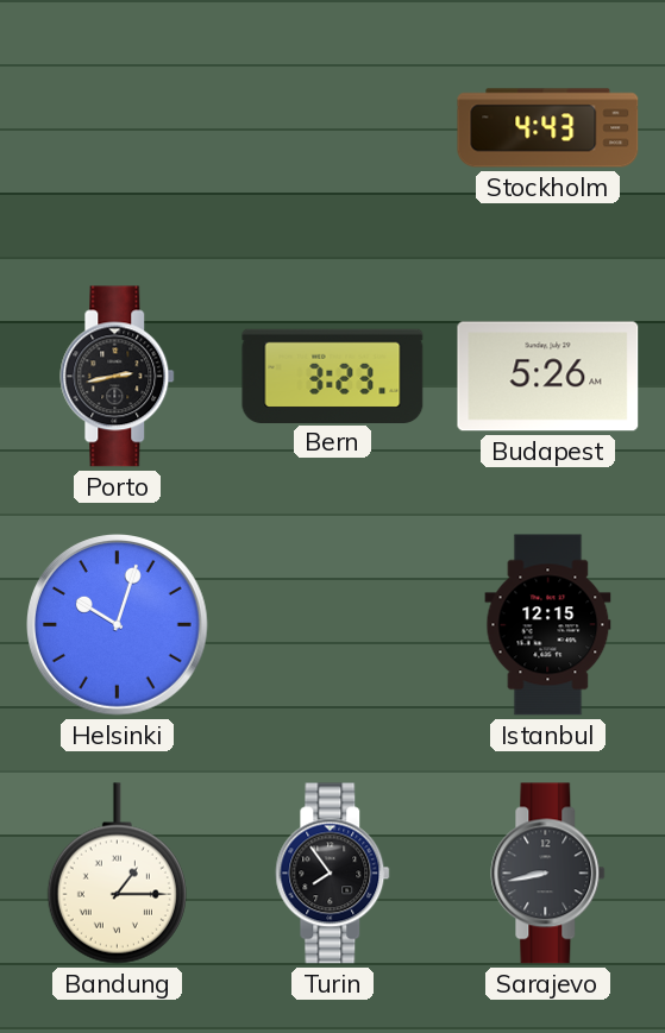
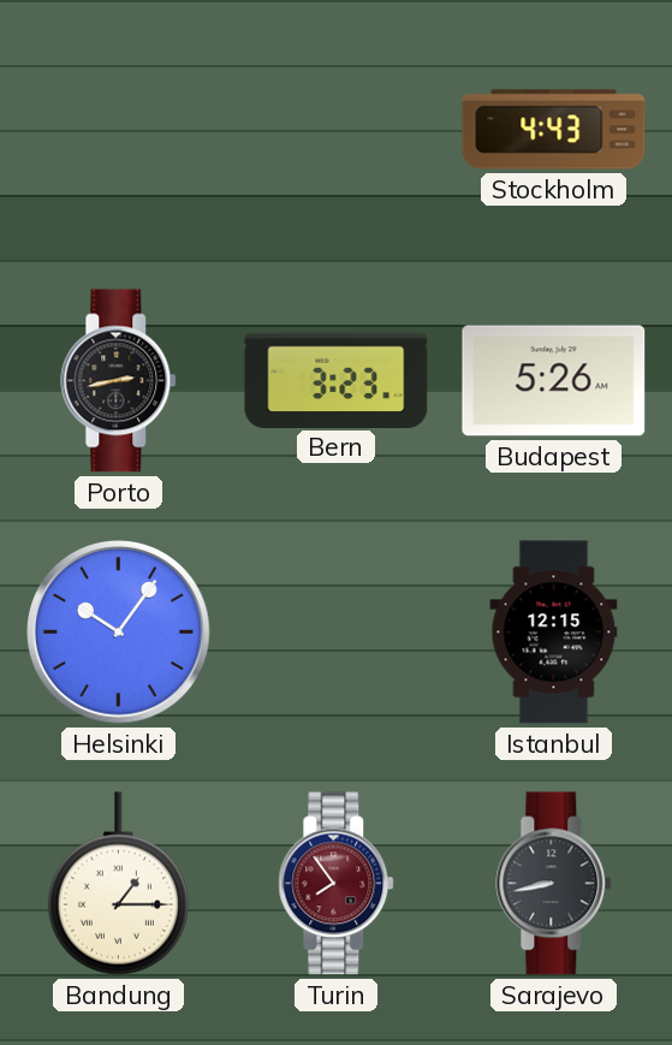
Helsinki: 10:03 -> 10:06 (119, 633)
Turin dial: black -> burgundy (337, 884)
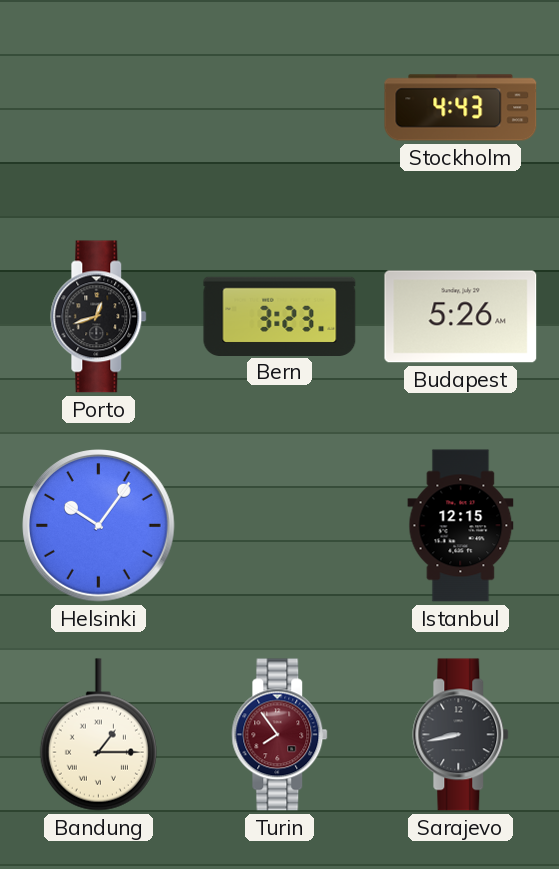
Porto: 2:43 -> 12:42 (99, 317)
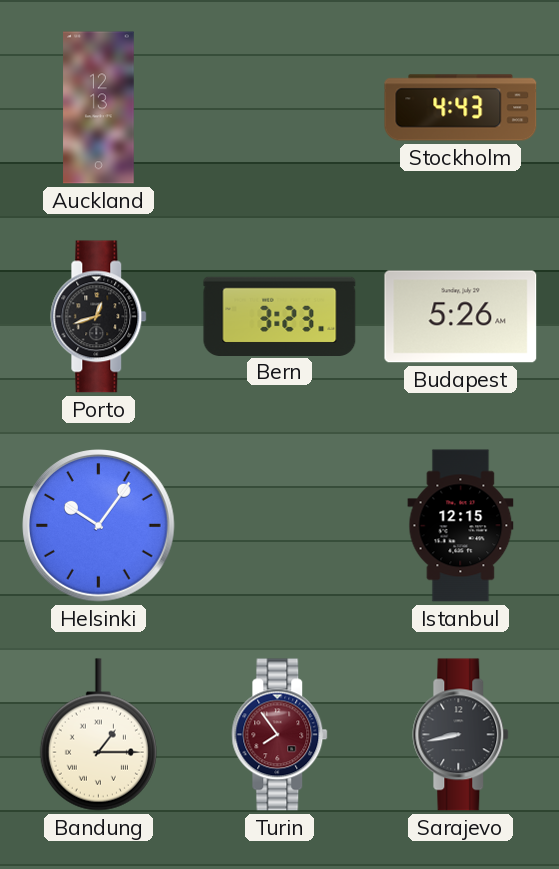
Auckland: none -> 12:13 (99, 108)
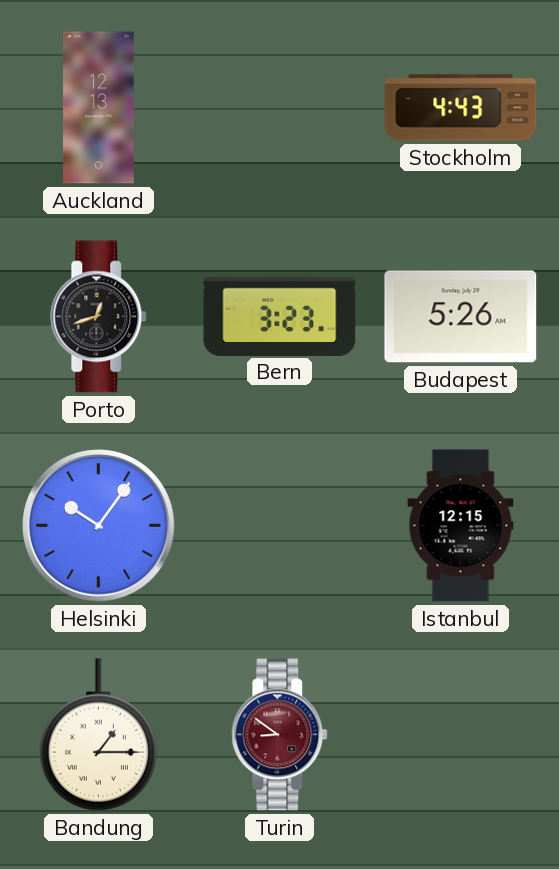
Turin: 7:54 -> 8:51 (280, 735)
Sarajevo: 8:43 -> none (461, 735)
